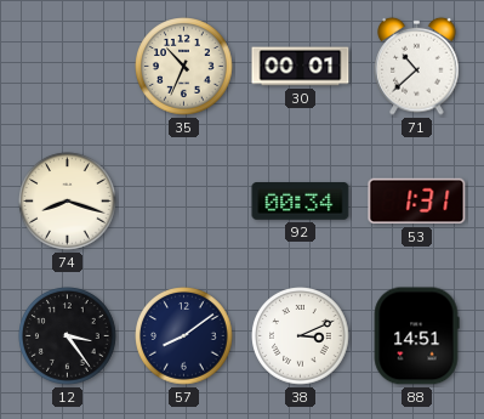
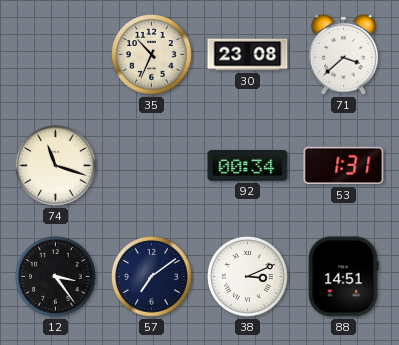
30: 00:01 -> 23:08 (248, 55)
71: 10:38 -> 3:38 (344, 54)
74: 8:18 -> 11:18 (56, 166)
57: 8:09 -> 7:09 (152, 277)
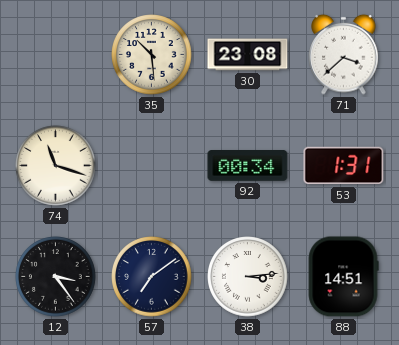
35: 10:34 -> 10:29 (152, 55)
38: 3:11 -> 3:14 (248, 277)
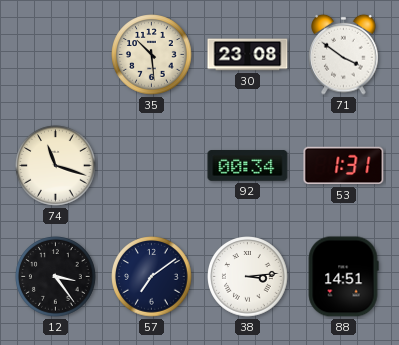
71: 3:38 -> 3:51 (344, 54)
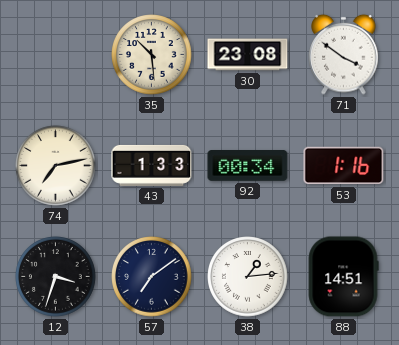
74: 11:18 -> 7:13 (56, 166)
43: none -> 1:33 (152, 165)
53: 1:31 -> 1:16 (344, 166)
12: 3:24 -> 3:33 (56, 277)
38: 3:14 -> 1:14 (248, 277)
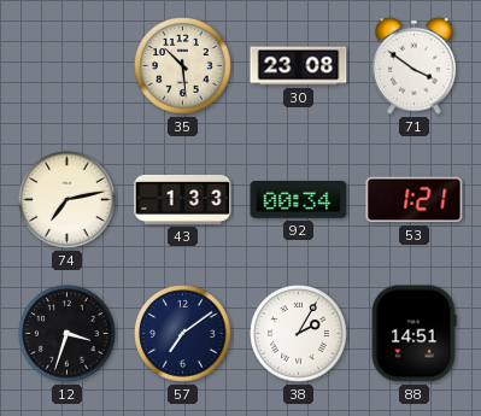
53: 1:16 -> 1:21 (415, 200)
38: 1:14 -> 2:05 (299, 334)
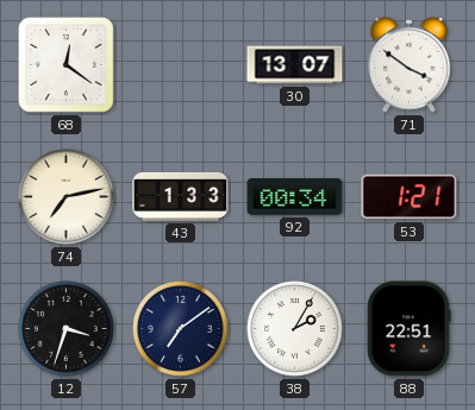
68: none -> 12:21 (65, 64)
35: 10:29 -> none (183, 66)
30: 23:08 -> 13:07 (295, 65)
88: 14:51 -> 22:51 (408, 329)
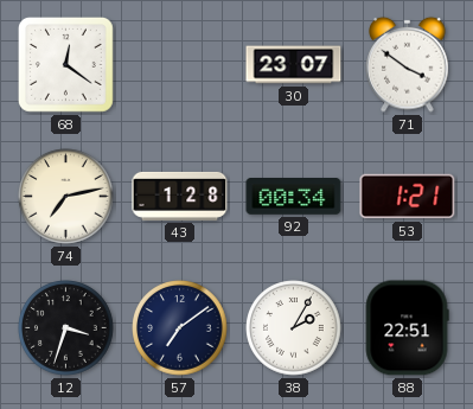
30: 13:07 -> 23:07 (294, 65)
43: 1:33 -> 1:28 (180, 196)
